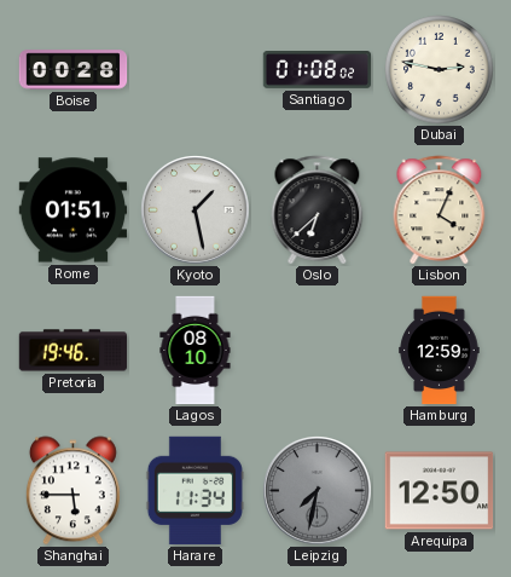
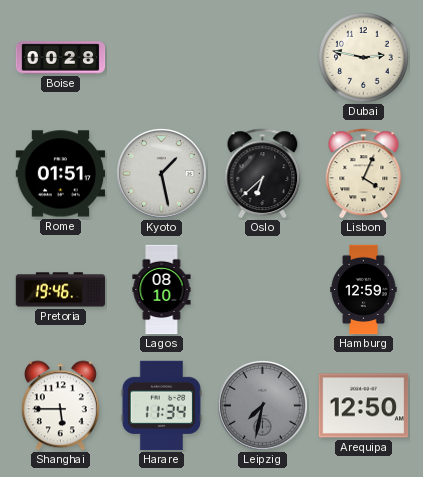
Santiago: 01:08 -> none (318, 70)
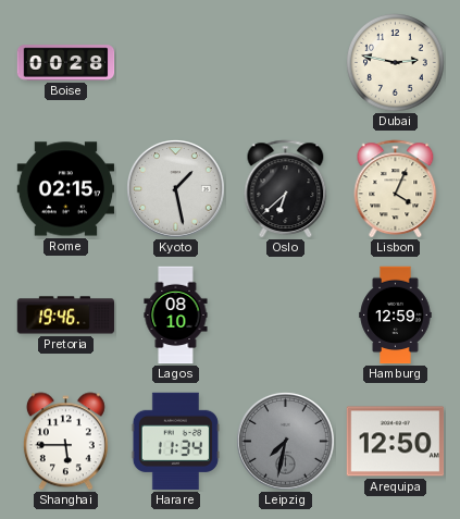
Rome: 01:51 -> 02:15 (66, 189)
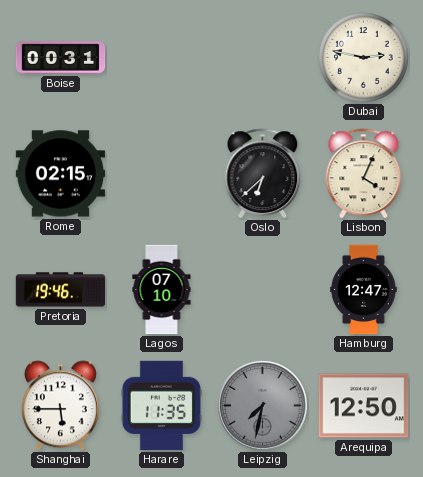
Boise: 00:28 -> 00:31 (61, 58)
Kyoto: 1:28 -> none (176, 189)
Lagos: 08:10 -> 07:10 (162, 290)
Hamburg: 12:59 -> 12:47 (364, 290)
Harare: 11:34 -> 11:35 (161, 406)
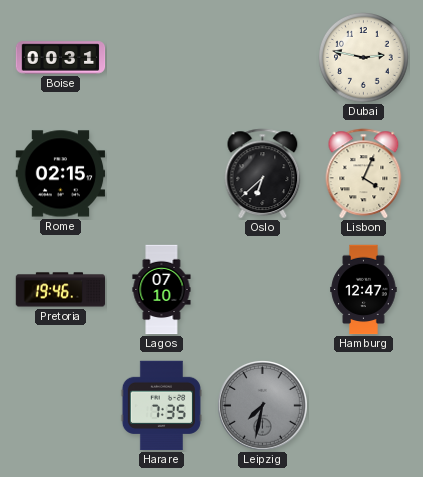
Shanghai: 5:45 -> none (60, 406)
Harare: 11:35 -> 7:35 (161, 406)
Arequipa: 12:50 -> none (364, 406)
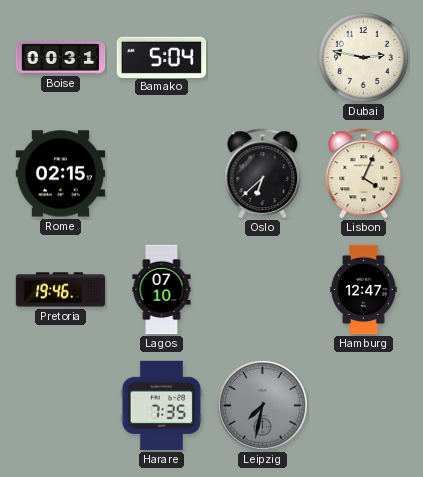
Bamako: none -> 5:04 (162, 57)
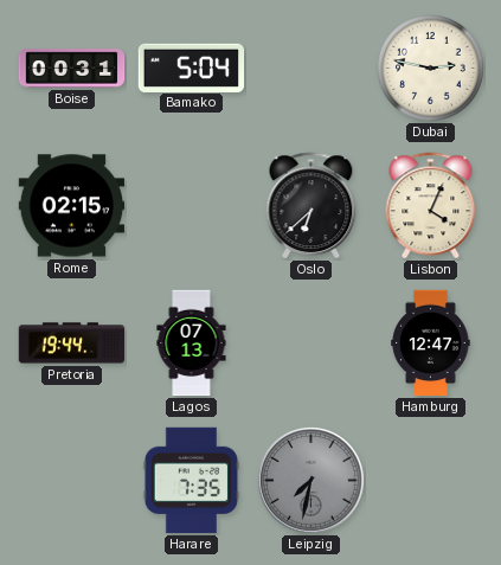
Pretoria: 19:46 -> 19:44 (72, 344)
Lagos: 07:10 -> 07:13 (192, 344)
